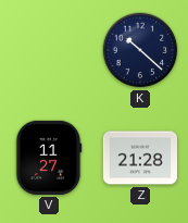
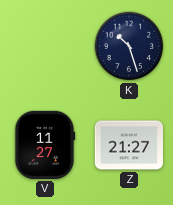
K: 10:22 -> 10:27 (129, 46)
Z: 21:28 -> 21:27 (128, 145)
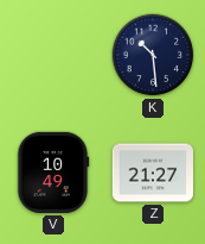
K: 10:27 -> 10:29 (153, 55)
V: 11:27 -> 10:49 (53, 173)
